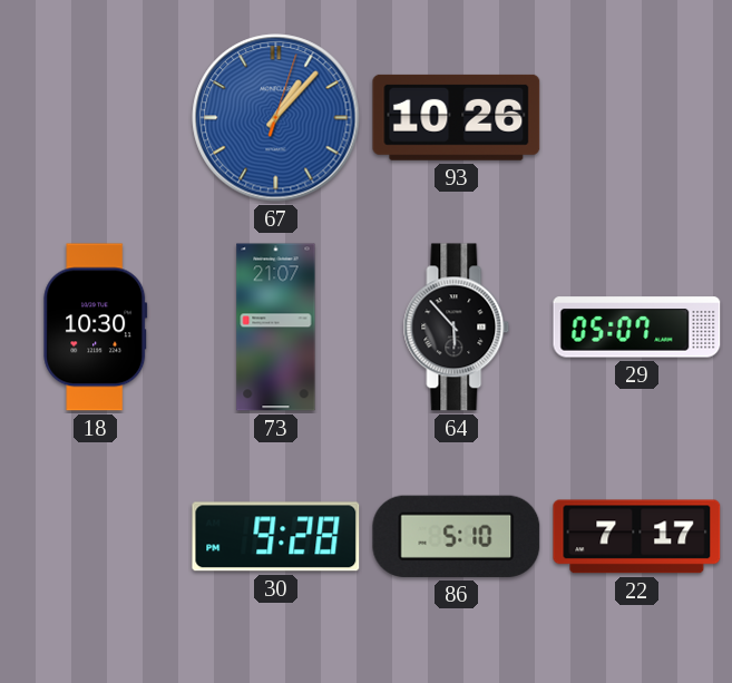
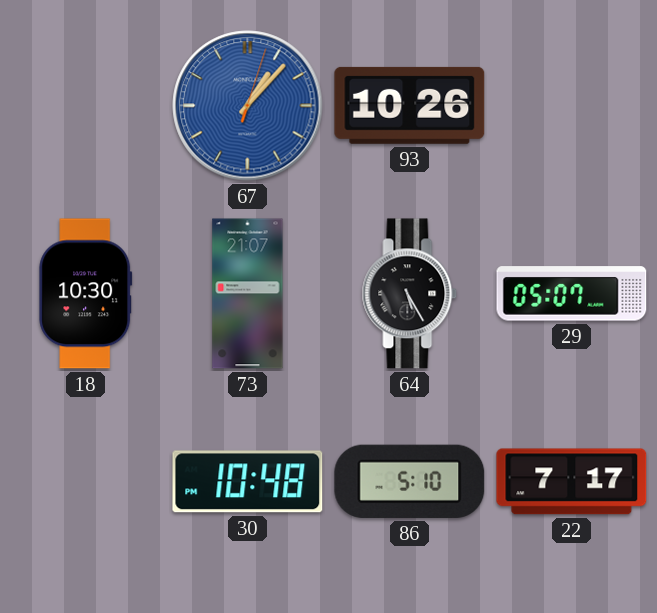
64: 5:53 -> 5:25 (410, 294)
30: 9:28 -> 10:48 (248, 482)
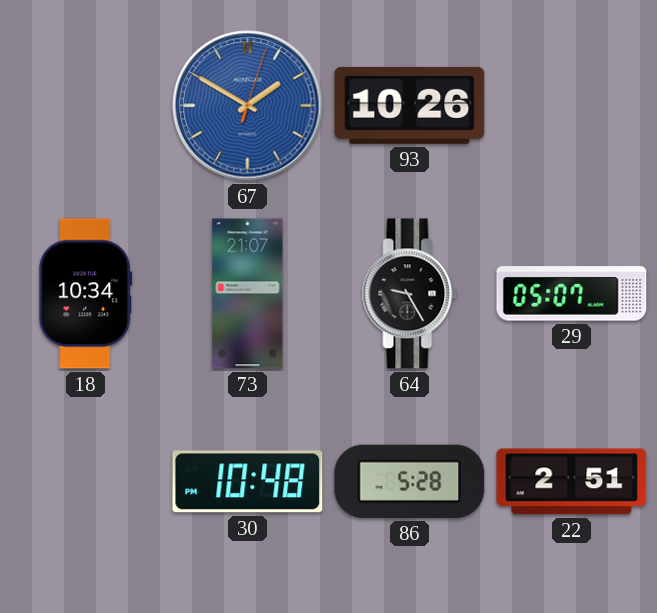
67: 1:07 -> 1:50 (248, 106)
18: 10:30 -> 10:34 (86, 294)
64: 5:25 -> 9:25 (410, 294)
86: 5:10 -> 5:28 (410, 481)
22: 7:17 -> 2:51 (572, 482)
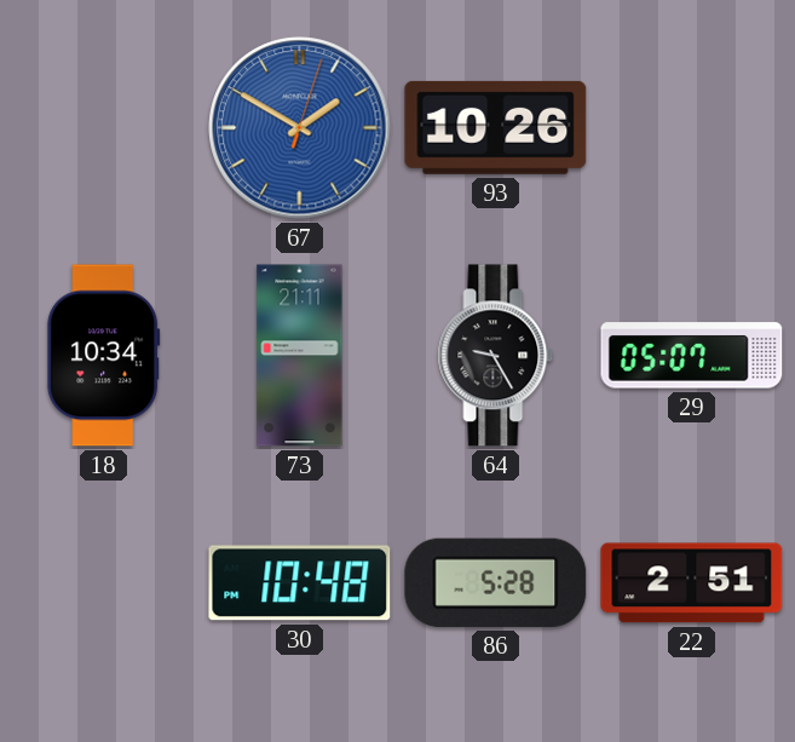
73: 21:07 -> 21:11 (300, 356)
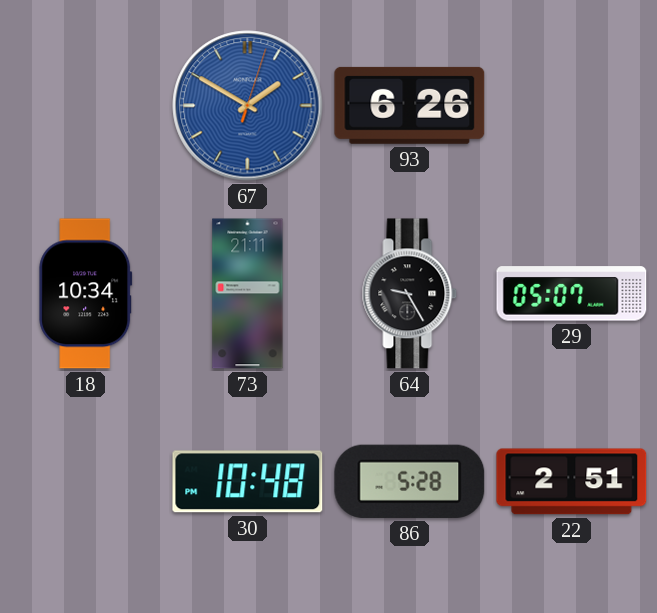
93: 10:26 -> 6:26 (410, 105)
